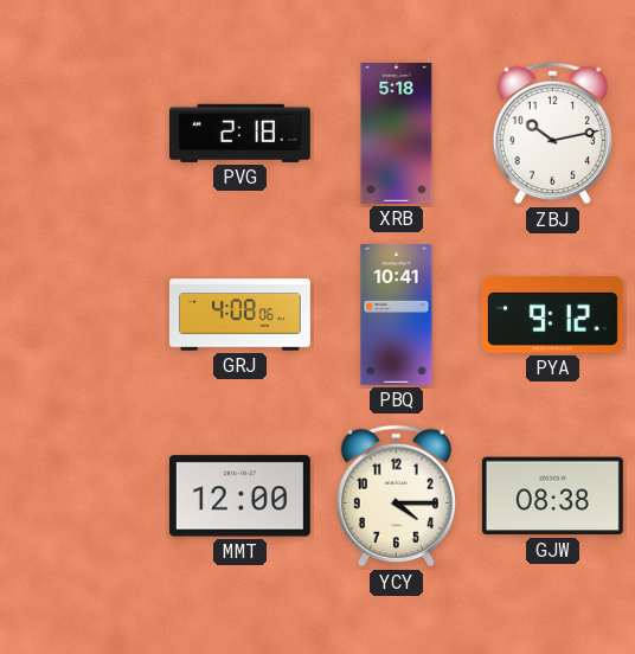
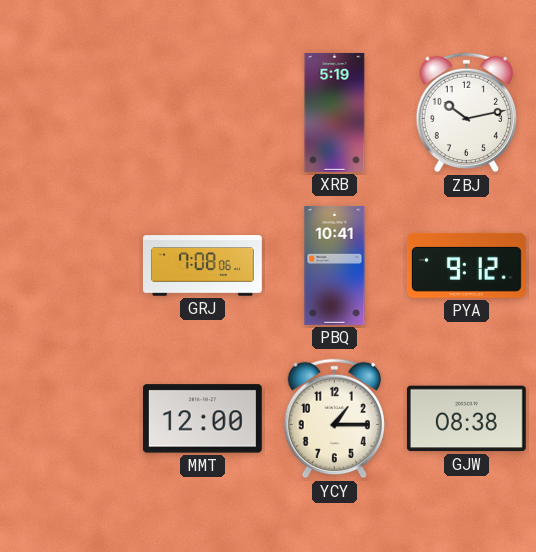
PVG: 2:18 -> none (239, 133)
XRB: 5:18 -> 5:19 (335, 112)
GRJ: 4:08 -> 7:08 (202, 266)
YCY: 4:15 -> 1:15 (334, 419)
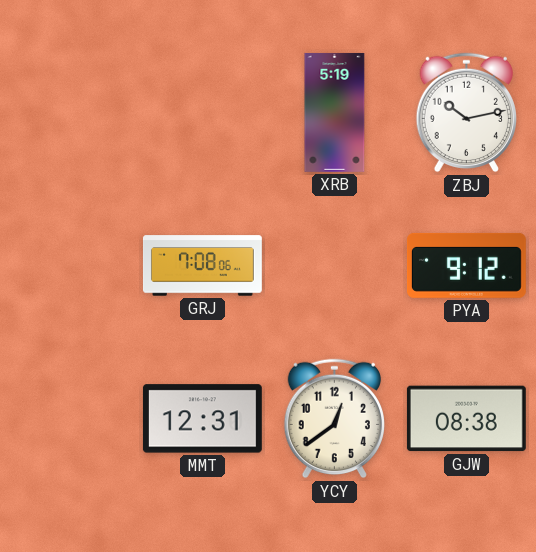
PBQ: 10:41 -> none (335, 265)
MMT: 12:00 -> 12:31 (202, 419)
YCY: 1:15 -> 12:39 (334, 419)
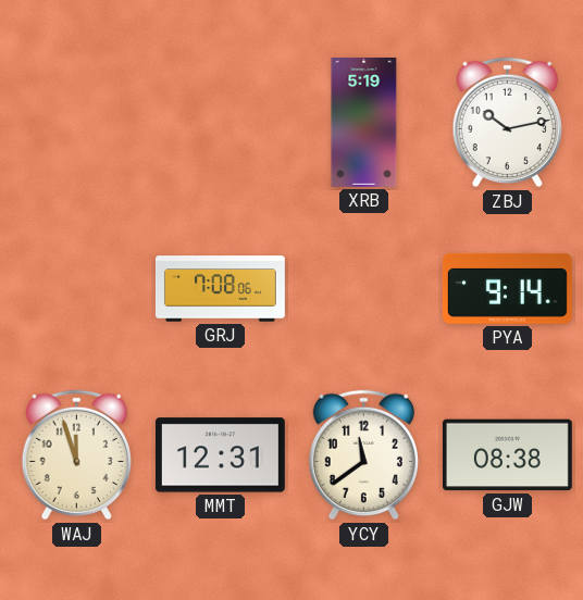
PYA: 9:12 -> 9:14 (507, 288)
WAJ: none -> 11:57 (76, 455)
YCY: 12:39 -> 11:39 (363, 455)
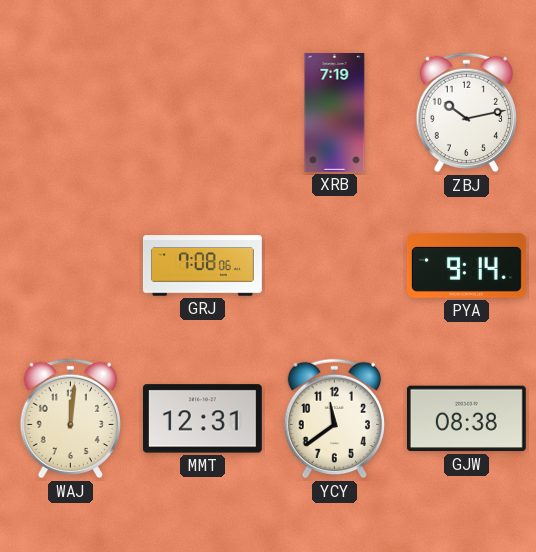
XRB: 5:19 -> 7:19 (335, 112)
WAJ: 11:57 -> 12:01 (70, 419)
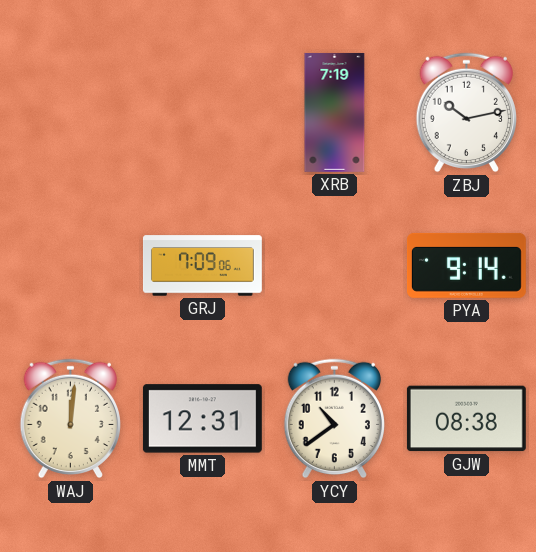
GRJ: 7:08 -> 7:09 (202, 266)
YCY: 11:39 -> 10:39 (334, 419)
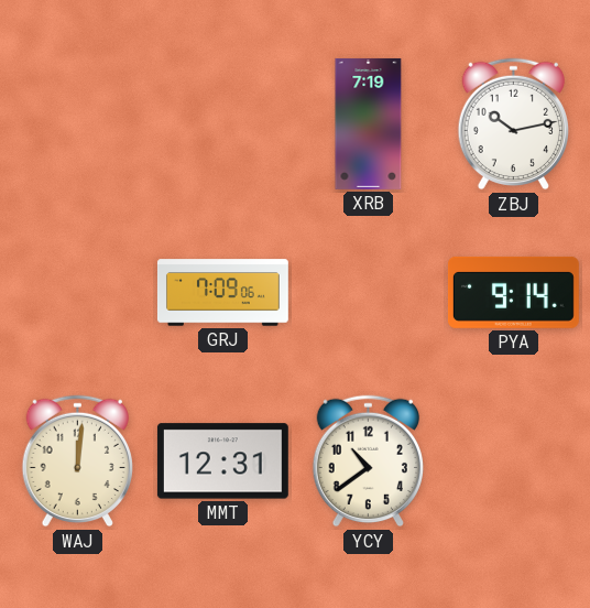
GJW: 08:38 -> none (466, 419)
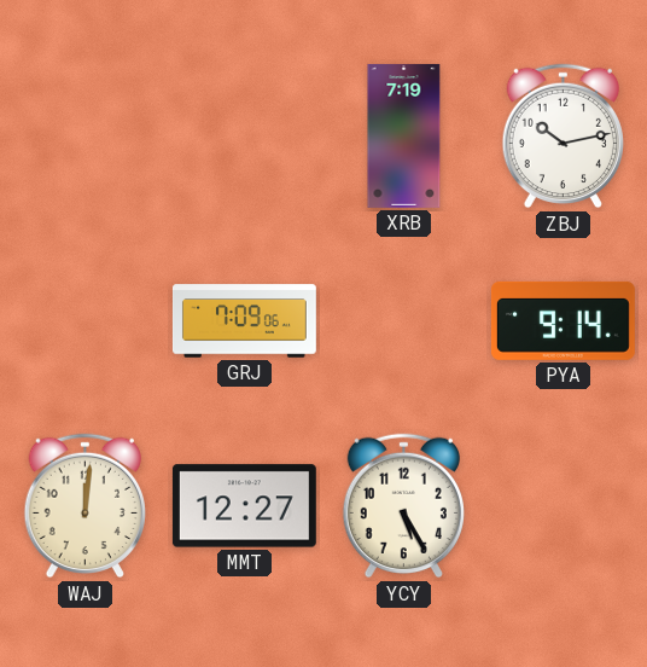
MMT: 12:31 -> 12:27 (244, 506)
YCY: 10:39 -> 5:25 (403, 506)
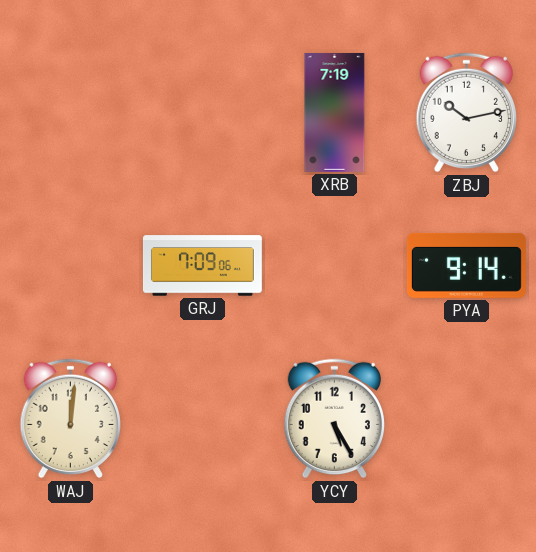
MMT: 12:27 -> none (244, 506)
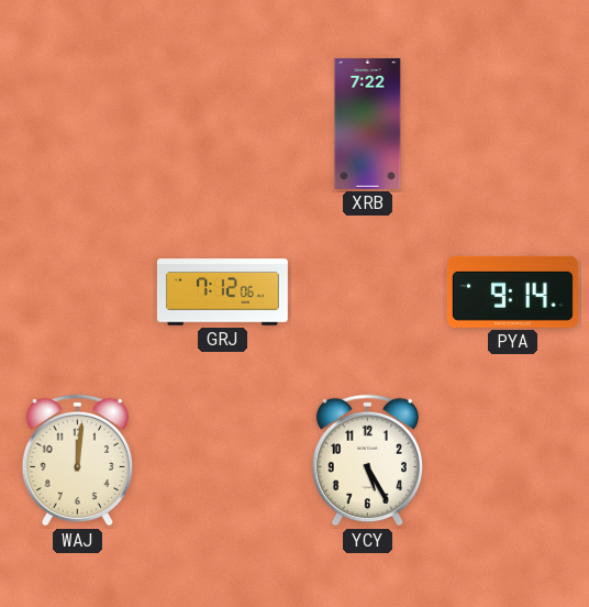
XRB: 7:19 -> 7:22 (368, 123)
ZBJ: 10:13 -> none (466, 113)
GRJ: 7:09 -> 7:12 (222, 293)
